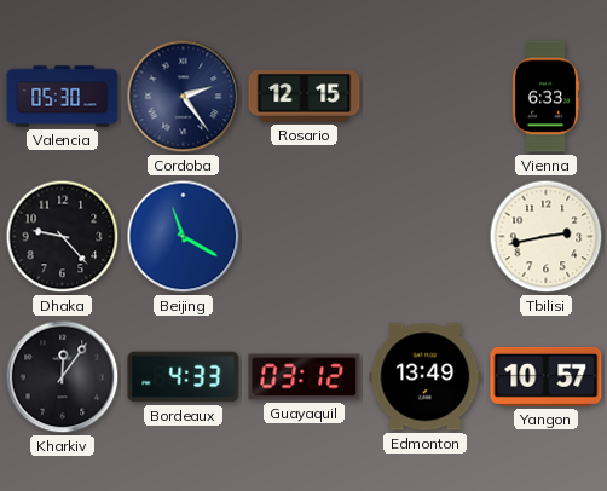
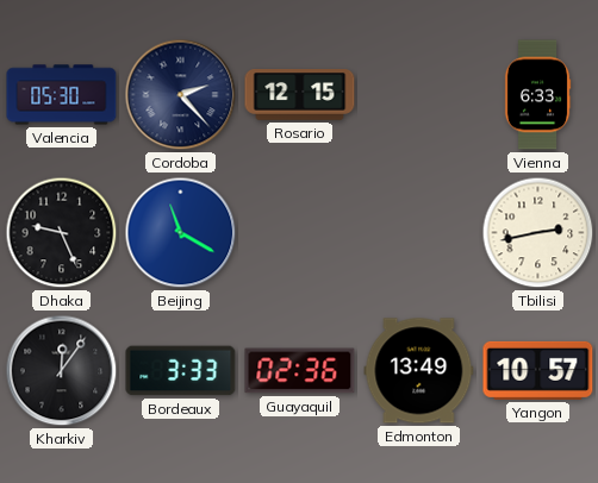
Cordoba: 2:24 -> 2:23 (181, 95)
Dhaka: 9:23 -> 9:26 (62, 233)
Bordeaux: 4:33 -> 3:33 (181, 371)
Guayaquil: 03:12 -> 02:36 (300, 371)
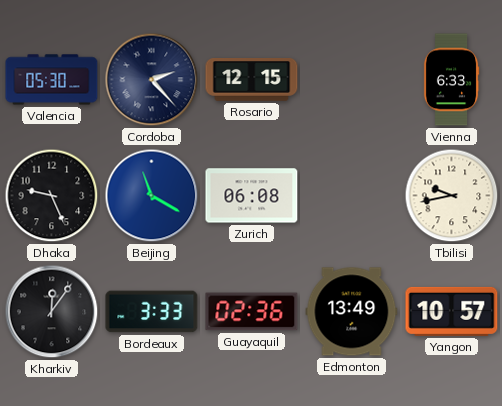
Zurich: none -> 06:08 (252, 196)
Tbilisi: 2:43 -> 9:43 (452, 196)
